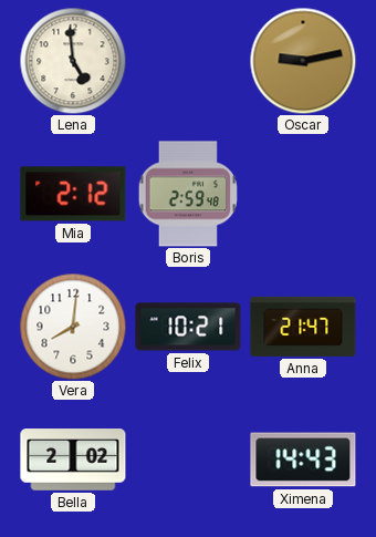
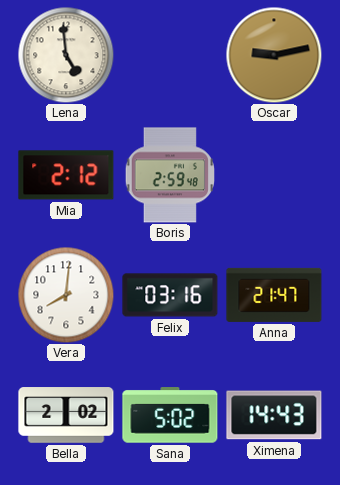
Felix: 10:21 -> 03:16 (170, 295)
Sana: none -> 5:02 (170, 415)
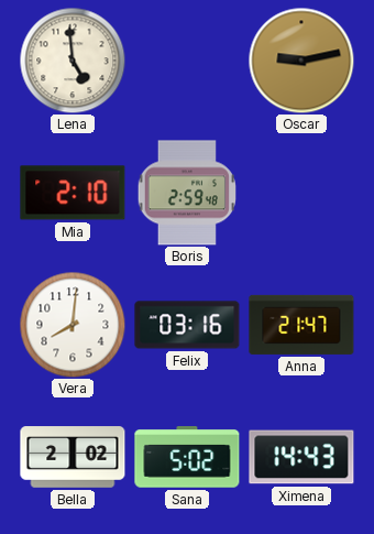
Mia: 2:12 -> 2:10 (73, 193)
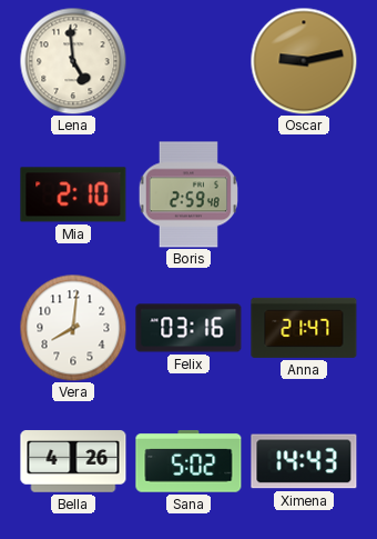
Bella: 2:02 -> 4:26 (73, 461)
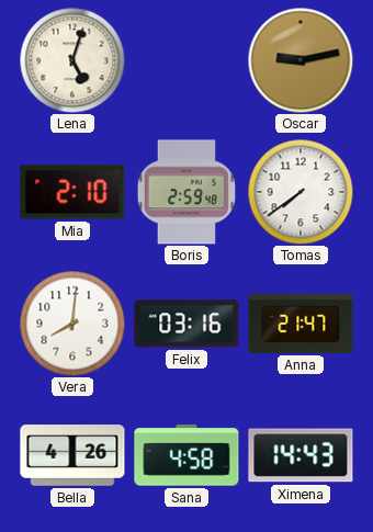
Lena: 4:59 -> 5:03 (72, 60)
Tomas: none -> 7:39 (301, 192)
Sana: 5:02 -> 4:58 (187, 455)
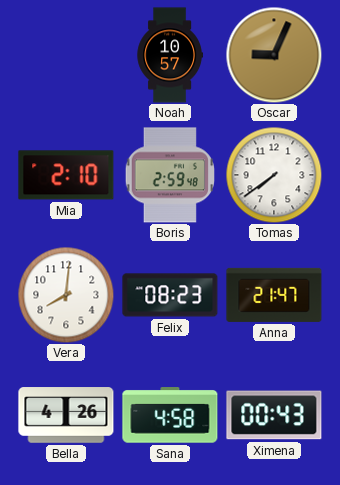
Lena: 5:03 -> none (72, 60)
Noah: none -> 10:57 (170, 55)
Oscar: 9:13 -> 9:04 (274, 55)
Felix: 03:16 -> 08:23 (170, 295)
Ximena: 14:43 -> 00:43 (274, 415)
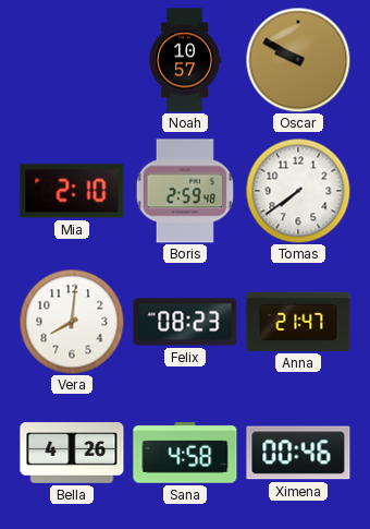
Oscar: 9:04 -> 9:50 (298, 60)
Ximena: 00:43 -> 00:46 (298, 453)
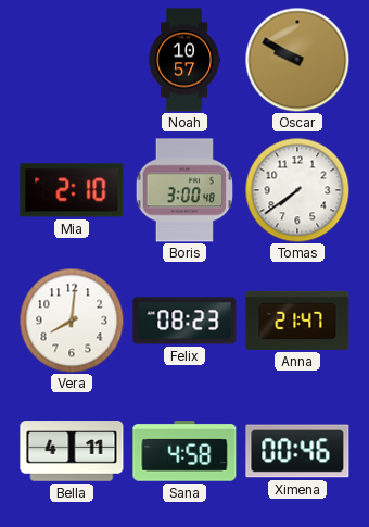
Boris: 2:59 -> 3:00 (183, 190)
Bella: 4:26 -> 4:11 (72, 451)
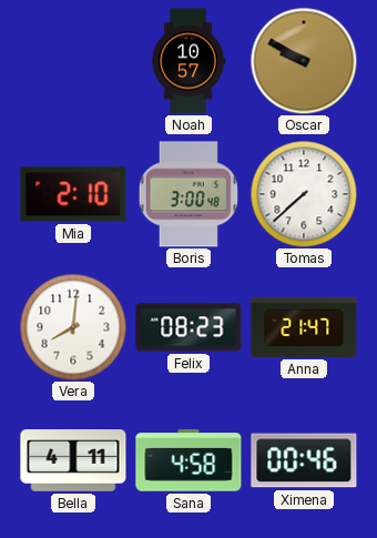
Tomas: 7:39 -> 7:38 (304, 194)
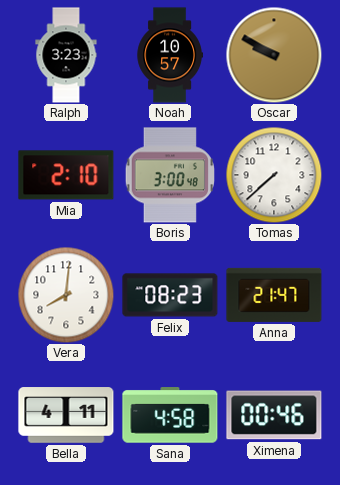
Ralph: none -> 3:23 (66, 55)
